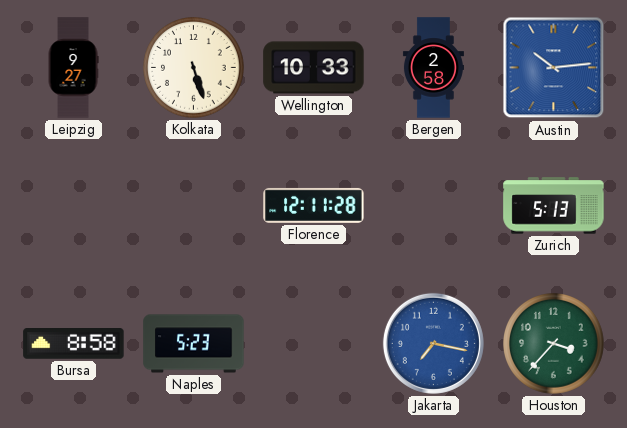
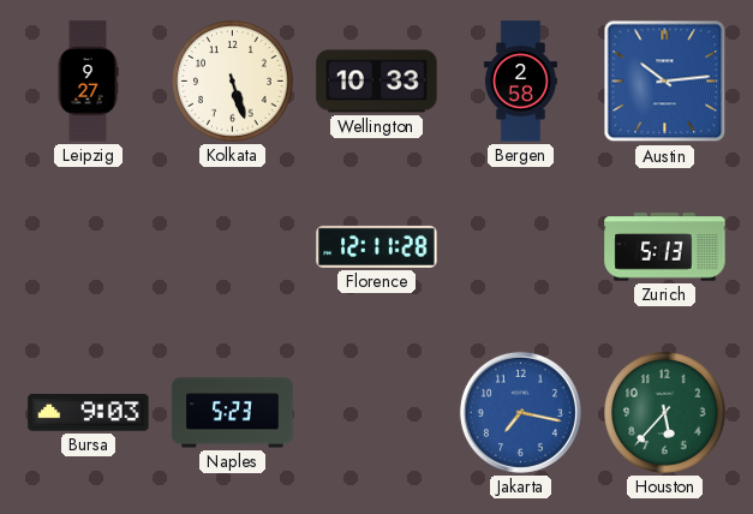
Bursa: 8:58 -> 9:03 (89, 413)
Houston: 3:37 -> 5:37 (665, 413)
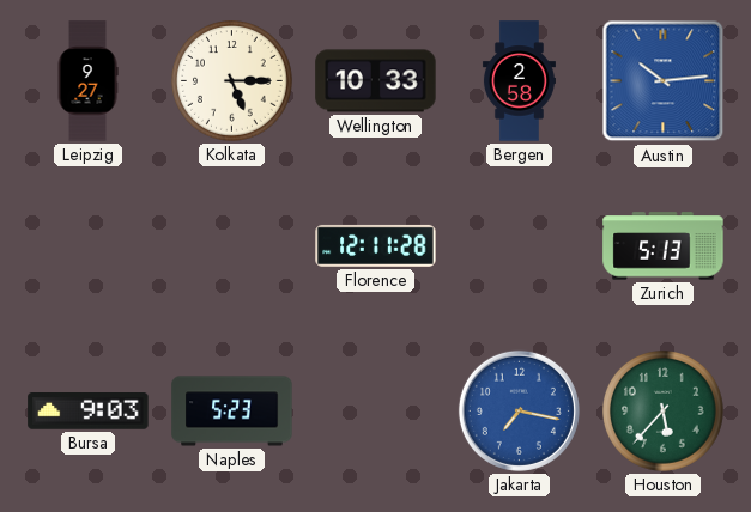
Kolkata: 5:27 -> 5:15 (232, 81)
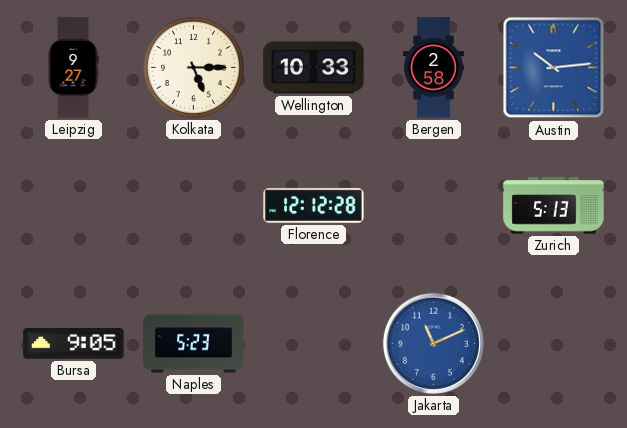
Florence: 12:11 -> 12:12 (314, 205)
Bursa: 9:03 -> 9:05 (74, 344)
Jakarta: 7:17 -> 11:11 (433, 343)
Houston: 5:37 -> none (664, 412)
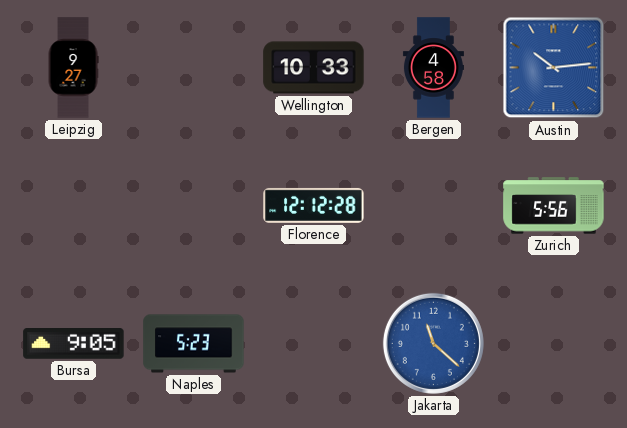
Kolkata: 5:15 -> none (194, 68)
Bergen: 2:58 -> 4:58 (433, 68)
Zurich: 5:13 -> 5:56 (554, 206)
Jakarta: 11:11 -> 11:22 (433, 343)
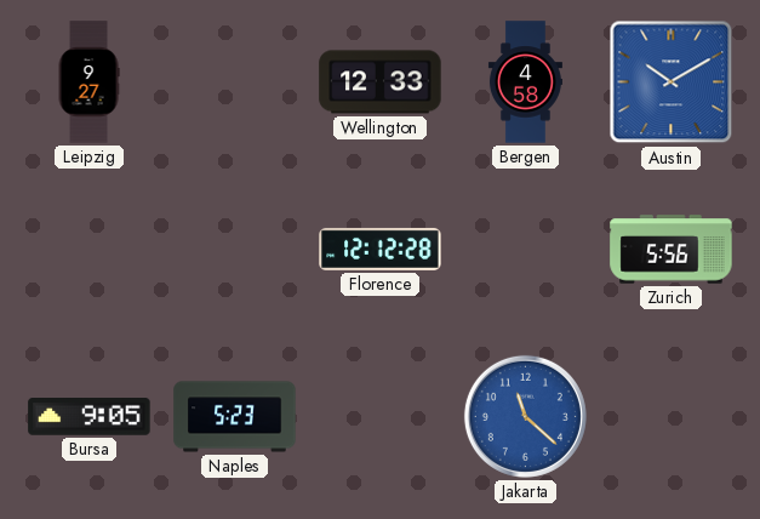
Wellington: 10:33 -> 12:33 (381, 82)
Austin: 10:14 -> 10:10 (672, 82)
